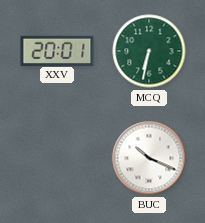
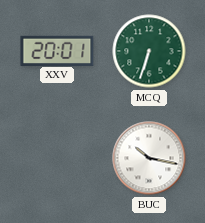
MCQ: 6:32 -> 6:33 (149, 51)
BUC: 10:19 -> 10:17 (149, 158)
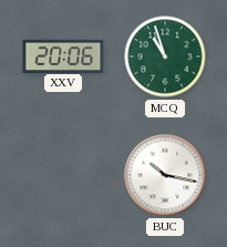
XXV: 20:01 -> 20:06 (63, 55)
MCQ: 6:33 -> 10:57 (165, 56)
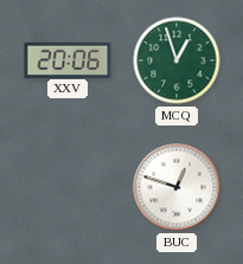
MCQ: 10:57 -> 12:57 (177, 60)
BUC: 10:17 -> 12:48 (177, 187)
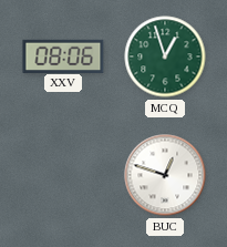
XXV: 20:06 -> 08:06 (63, 55)
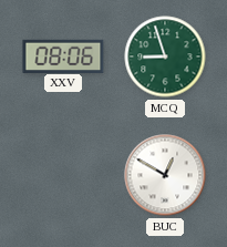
MCQ: 12:57 -> 8:57 (165, 56)
BUC: 12:48 -> 12:50 (165, 175)
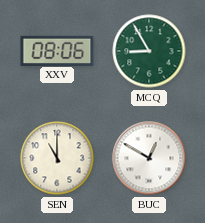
MCQ: 8:57 -> 8:55 (149, 51)
SEN: none -> 11:00 (57, 158)
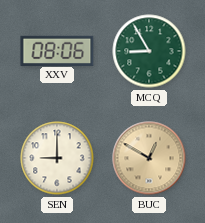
SEN: 11:00 -> 9:00 (57, 158)
BUC dial: white -> champagne (149, 158)
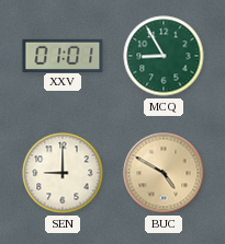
XXV: 08:06 -> 01:01 (63, 55)
BUC: 12:50 -> 4:50 (164, 173)
